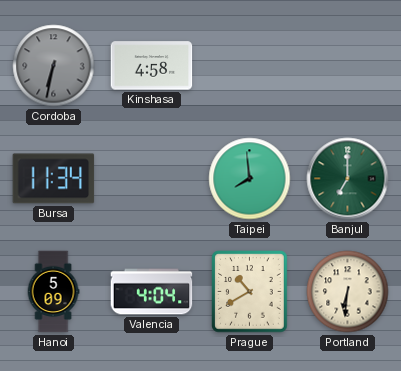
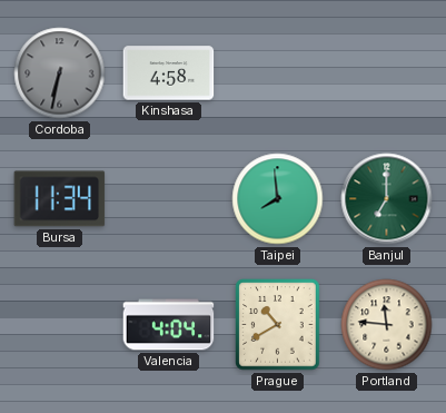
Hanoi: 5:09 -> none (53, 292)
Portland: 6:31 -> 11:46 (387, 325)
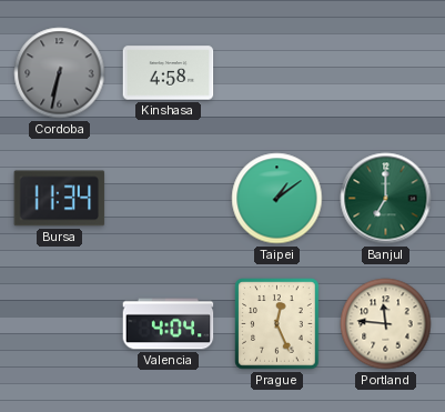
Taipei: 7:59 -> 1:09 (277, 199)
Prague: 10:40 -> 12:26 (277, 324)
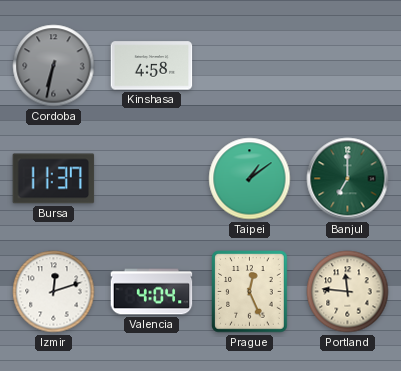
Bursa: 11:34 -> 11:37 (54, 179)
Izmir: none -> 12:12 (54, 292)
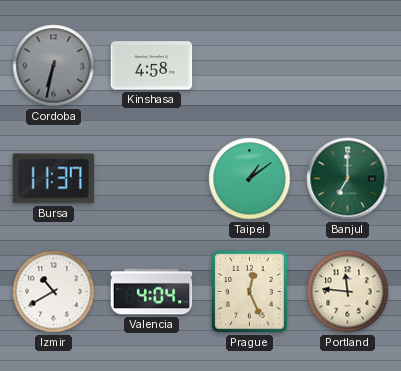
Izmir: 12:12 -> 10:40 (54, 292)
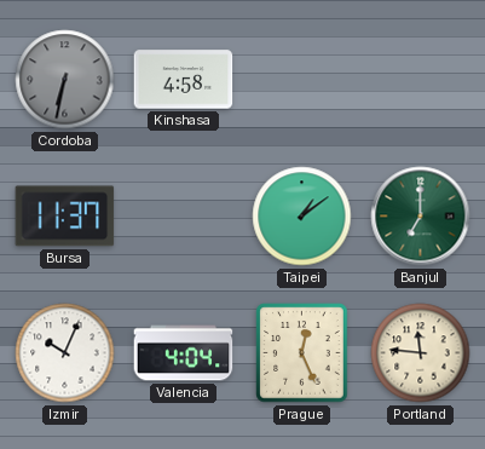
Izmir: 10:40 -> 10:04 (65, 353)
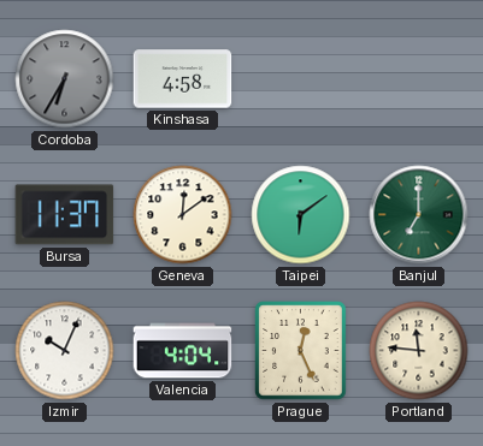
Cordoba: 6:32 -> 6:35 (65, 79)
Geneva: none -> 12:09 (183, 215)
Taipei: 1:09 -> 6:09 (301, 215)
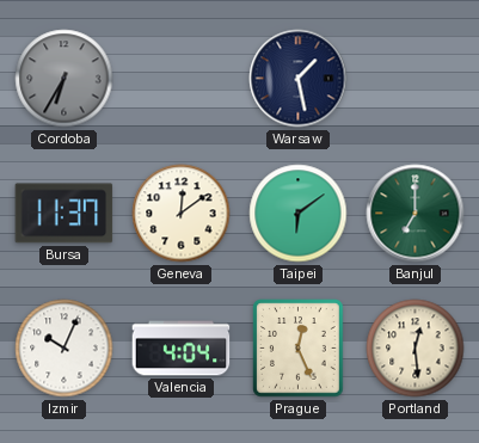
Kinshasa: 4:58 -> none (183, 79)
Warsaw: none -> 1:28 (299, 79)
Portland: 11:46 -> 12:29 (416, 349)
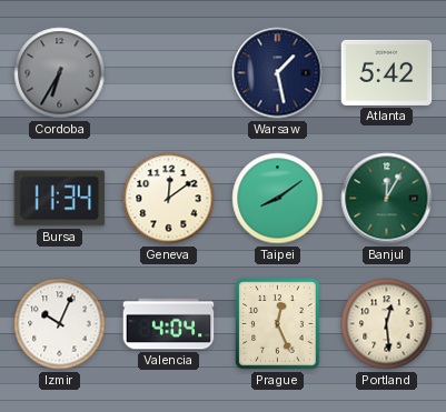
Atlanta: none -> 5:42 (387, 72)
Bursa: 11:37 -> 11:34 (60, 199)
Taipei: 6:09 -> 8:09 (278, 199)
Banjul: 7:00 -> 12:05 (387, 199)
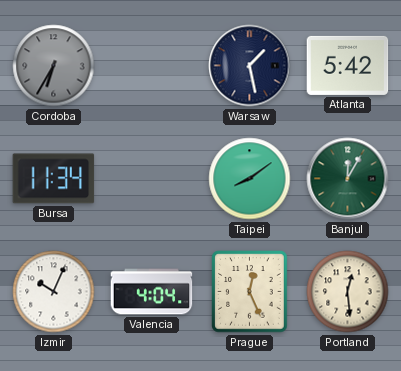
Geneva: 12:09 -> none (169, 199)
